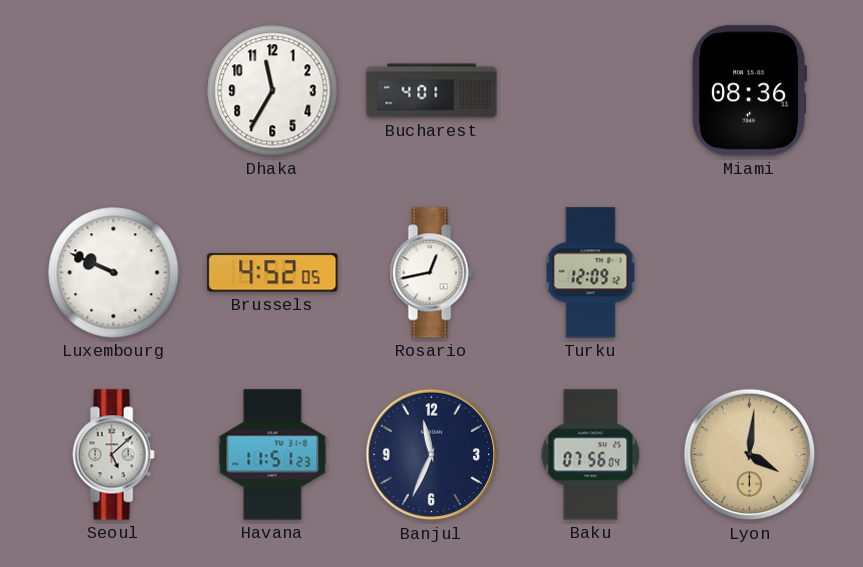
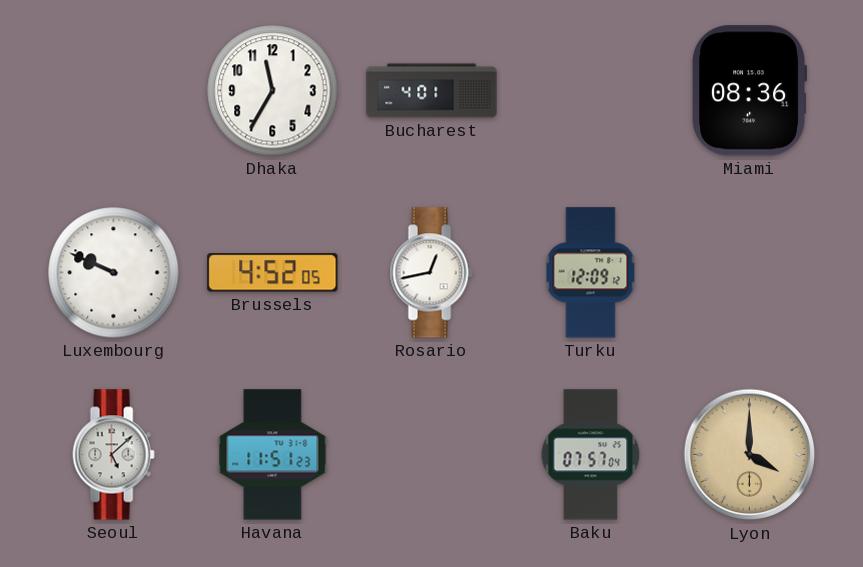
Banjul: 11:34 -> none (432, 455)
Baku: 07:56 -> 07:57 (591, 455)
Lyon: 4:01 -> 4:00 (750, 455)
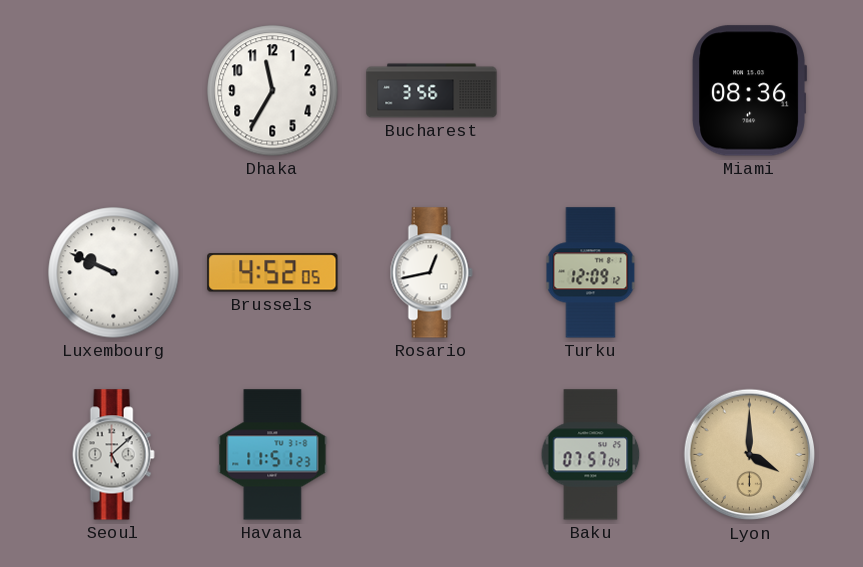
Bucharest: 4:01 -> 3:56 (432, 91)
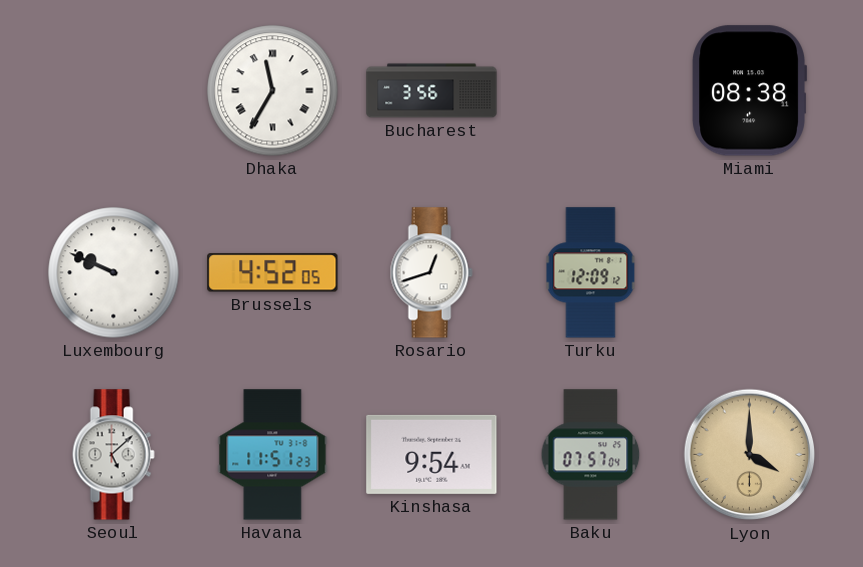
Dhaka numerals: Arabic -> Roman (273, 91)
Miami: 08:36 -> 08:38 (749, 91)
Rosario: 12:43 -> 12:42 (431, 273)
Kinshasa: none -> 9:54 (432, 454)
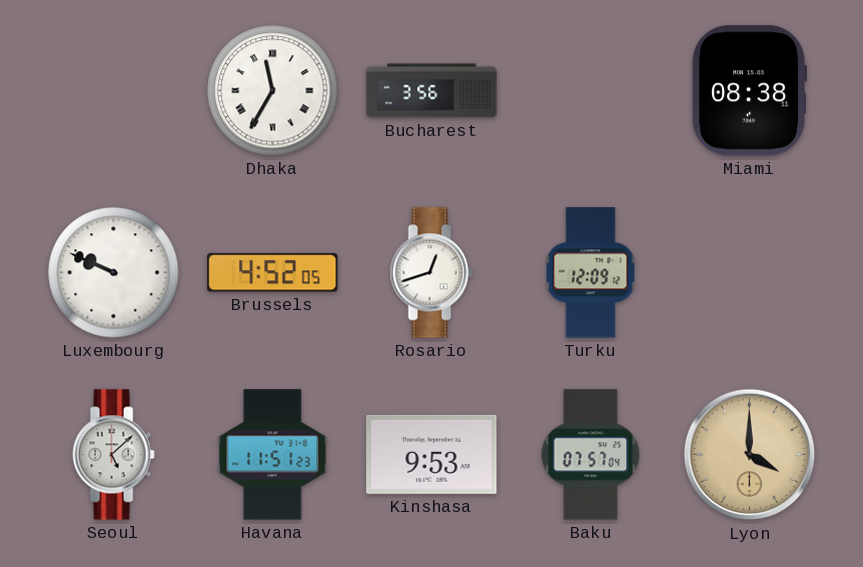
Kinshasa: 9:54 -> 9:53 (432, 454)
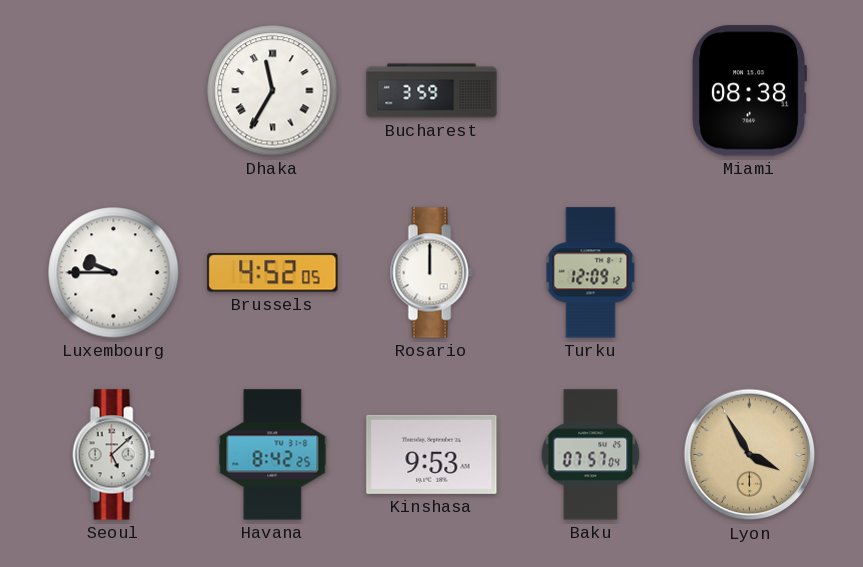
Bucharest: 3:56 -> 3:59 (432, 91)
Luxembourg: 9:49 -> 9:45 (114, 273)
Rosario: 12:42 -> 12:00 (431, 273)
Havana: 11:51 -> 8:42 (273, 455)
Lyon: 4:00 -> 3:55 (750, 455)
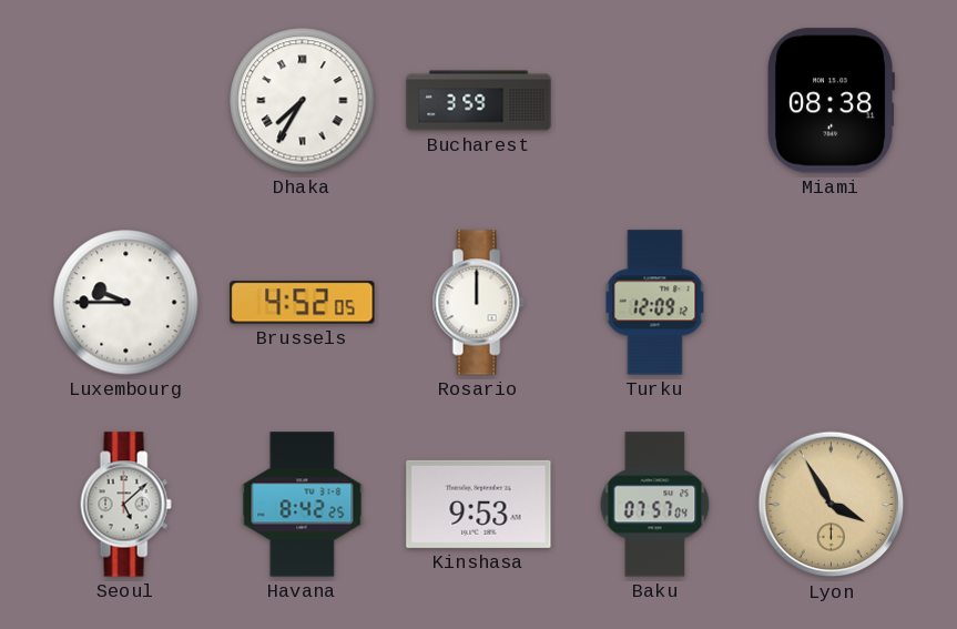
Dhaka: 11:35 -> 7:35 (303, 101)
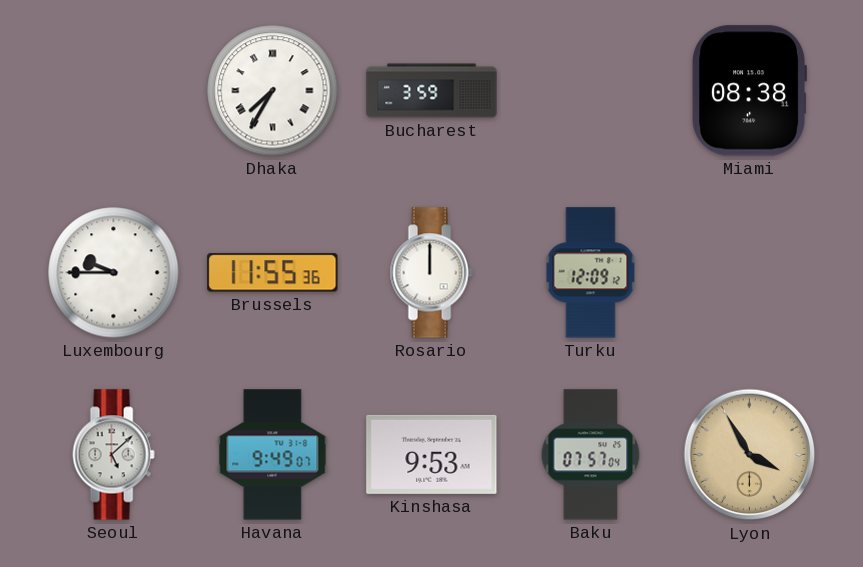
Brussels: 4:52 -> 11:55 (273, 273)
Havana: 8:42 -> 9:49 (273, 455)
